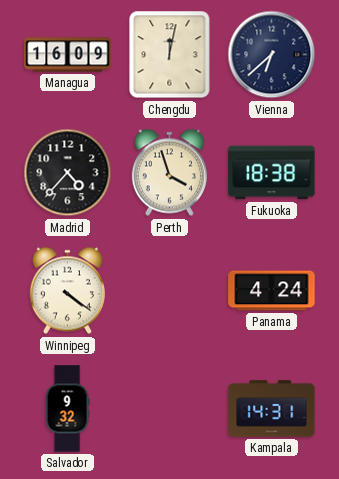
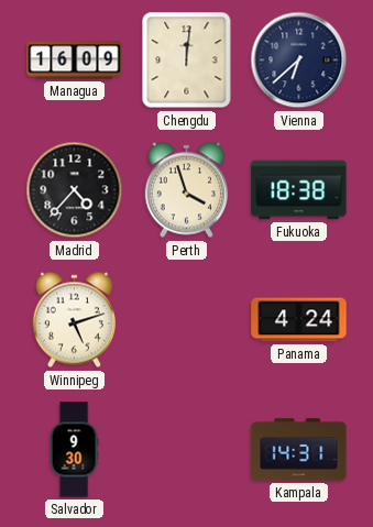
Chengdu: 12:02 -> 12:01 (187, 61)
Winnipeg: 4:21 -> 5:12 (74, 320)
Salvador: 9:32 -> 9:30 (74, 450)
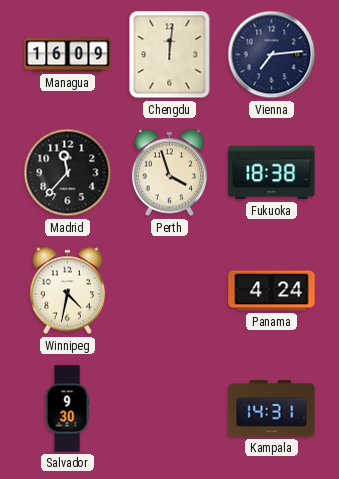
Vienna: 6:38 -> 7:14 (272, 55)
Madrid: 4:37 -> 11:37 (68, 173)
Winnipeg: 5:12 -> 4:32 (67, 291)
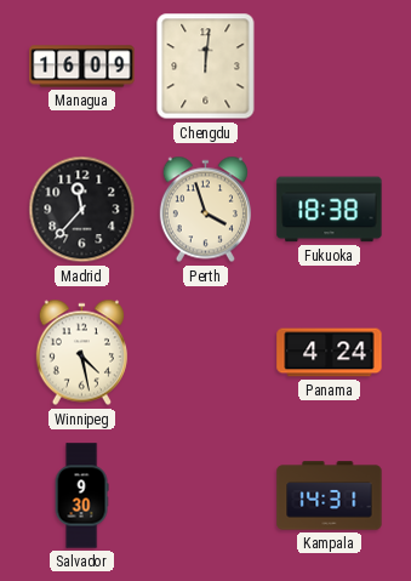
Vienna: 7:14 -> none (272, 55)
Winnipeg: 4:32 -> 4:28 (81, 353)
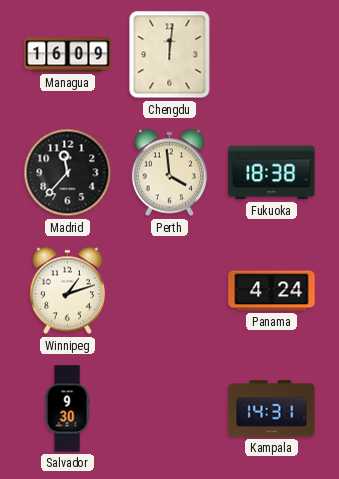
Perth: 3:57 -> 3:59 (169, 173)
Winnipeg: 4:28 -> 1:12 (67, 291)
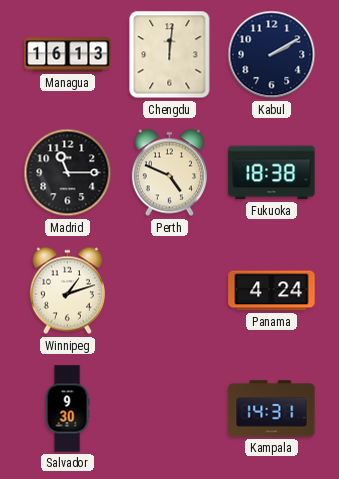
Managua: 16:09 -> 16:13 (68, 55)
Kabul: none -> 2:10 (272, 55)
Madrid: 11:37 -> 11:15 (68, 173)
Perth: 3:59 -> 4:49 (169, 173)
